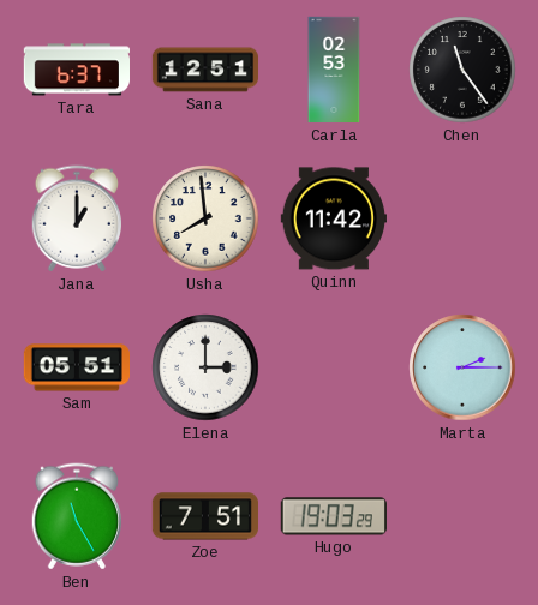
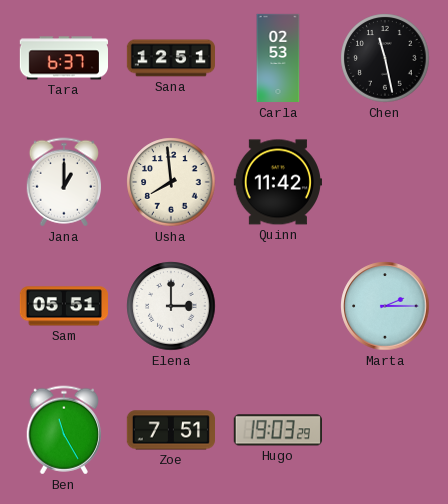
Chen: 11:24 -> 11:28 (385, 58)
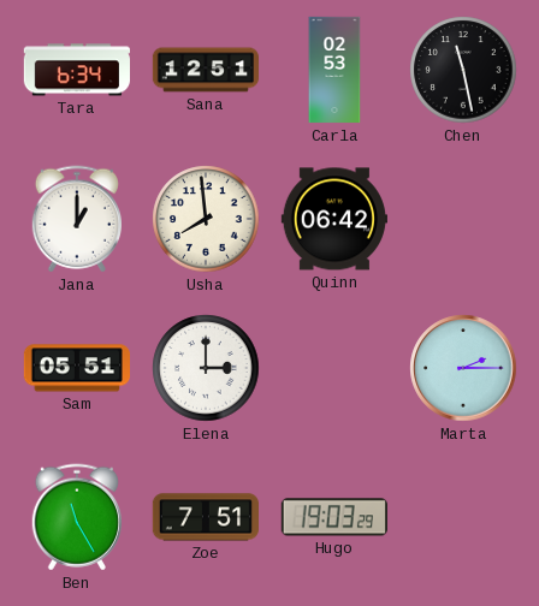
Tara: 6:37 -> 6:34 (76, 70)
Quinn: 11:42 -> 06:42 (333, 219)
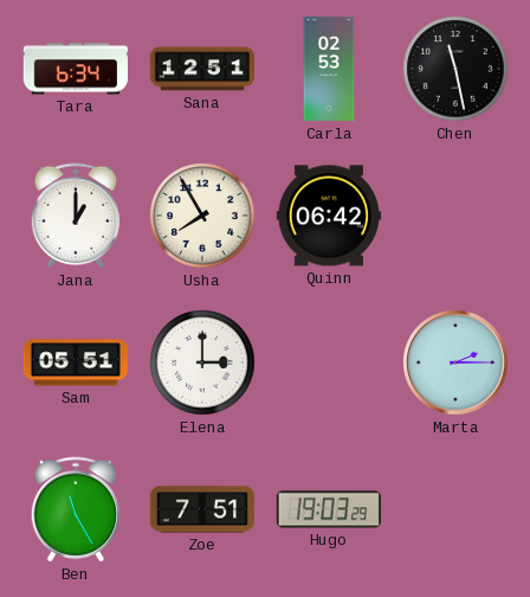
Usha: 7:59 -> 7:55 (202, 216)
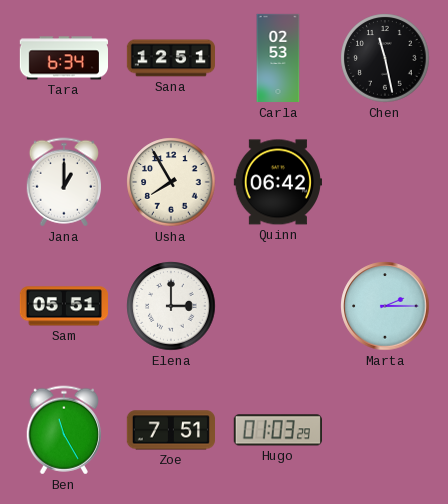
Hugo: 19:03 -> 01:03 (278, 430)
